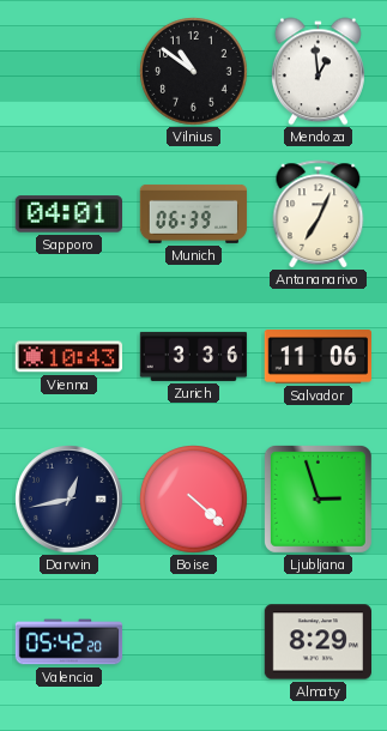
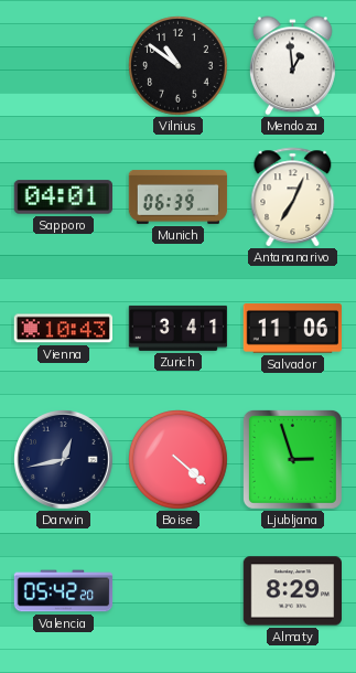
Zurich: 3:36 -> 3:41 (179, 328)
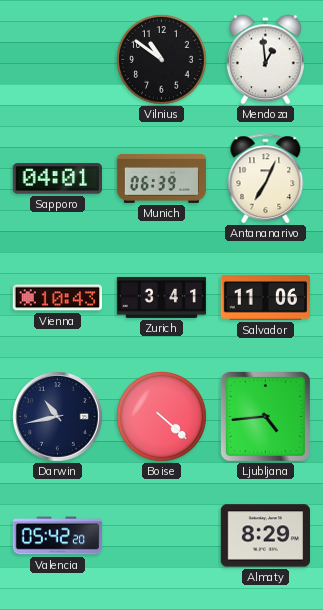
Darwin: 12:43 -> 10:43 (58, 417)
Ljubljana: 2:57 -> 4:44 (265, 416)
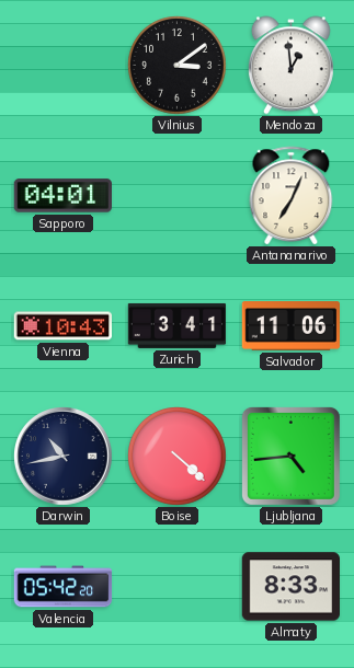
Vilnius: 10:51 -> 3:09 (178, 66)
Munich: 06:39 -> none (162, 178)
Almaty: 8:29 -> 8:33 (292, 587)
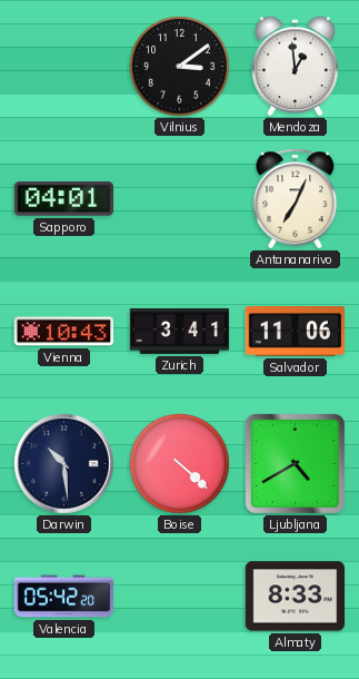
Darwin: 10:43 -> 10:29 (64, 464)
Ljubljana: 4:44 -> 4:40 (295, 463)
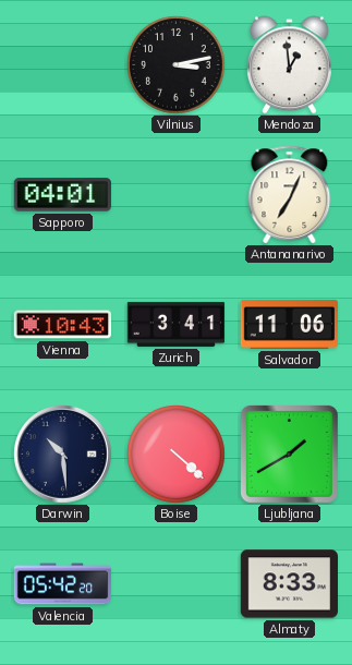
Vilnius: 3:09 -> 3:13 (177, 65)
Ljubljana: 4:40 -> 1:40 (289, 454)
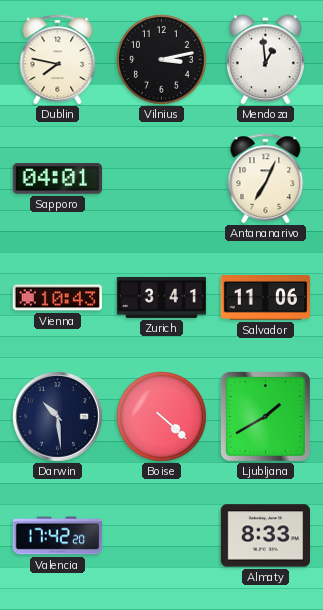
Dublin: none -> 7:47 (58, 60)
Valencia: 05:42 -> 17:42 (58, 536)
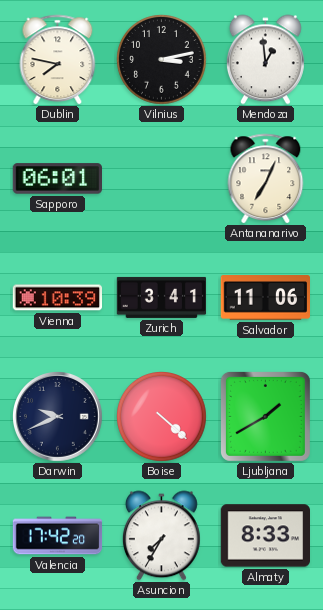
Sapporo: 04:01 -> 06:01 (57, 179)
Vienna: 10:43 -> 10:39 (57, 298)
Darwin: 10:29 -> 9:41 (58, 417)
Asuncion: none -> 7:35 (161, 536)
